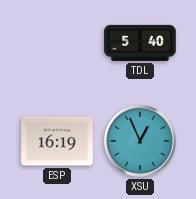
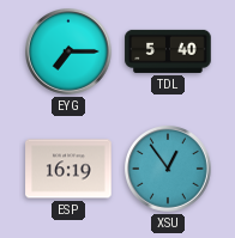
EYG: none -> 7:15 (68, 51)
XSU: 12:56 -> 12:54 (168, 169)
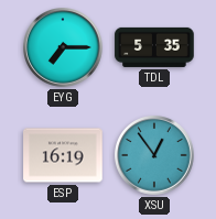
TDL: 5:40 -> 5:35 (154, 47)
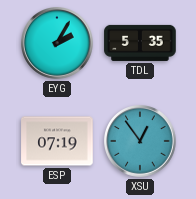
EYG: 7:15 -> 2:05 (57, 43)
ESP: 16:19 -> 07:19 (57, 141)
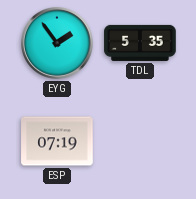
EYG: 2:05 -> 1:54 (57, 43)
XSU: 12:54 -> none (140, 141)
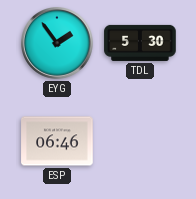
TDL: 5:35 -> 5:30 (140, 43)
ESP: 07:19 -> 06:46 (57, 141)
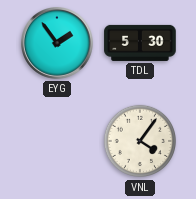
ESP: 06:46 -> none (57, 141)
VNL: none -> 4:06 (140, 141)
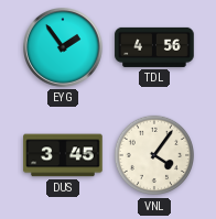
TDL: 5:30 -> 4:56 (154, 47)
DUS: none -> 3:45 (63, 155)
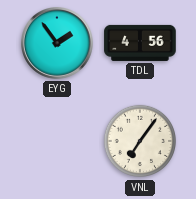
DUS: 3:45 -> none (63, 155)
VNL: 4:06 -> 7:06 (140, 141)
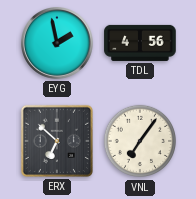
EYG: 1:54 -> 1:58 (57, 43)
ERX: none -> 6:52 (57, 141)
